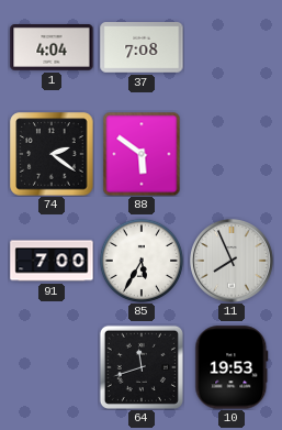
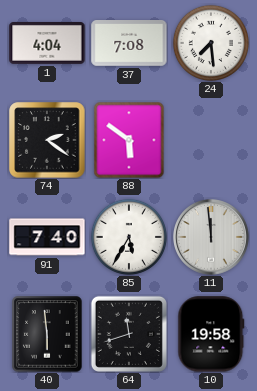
24: none -> 7:29 (211, 43)
91: 7:00 -> 7:40 (47, 237)
11: 7:56 -> 11:59 (212, 238)
40: none -> 5:59 (47, 334)
10: 19:53 -> 19:58 (211, 334)
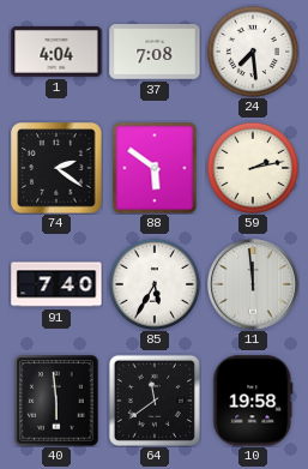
59: none -> 2:13 (253, 168)
64: 11:42 -> 11:39 (155, 401)
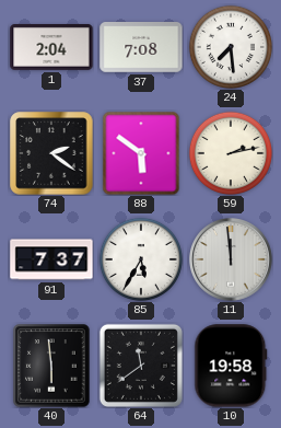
1: 4:04 -> 2:04 (51, 48)
91: 7:40 -> 7:37 (51, 259)
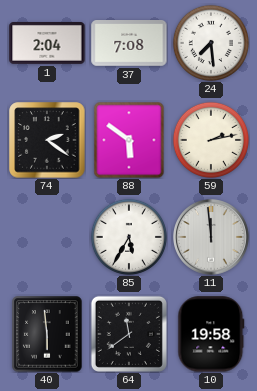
91: 7:37 -> none (51, 259)
